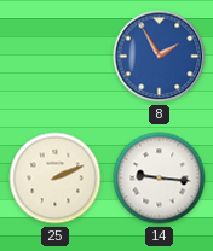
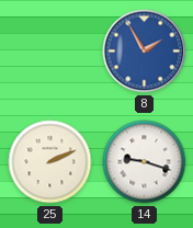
14: 9:16 -> 9:18 (145, 162)
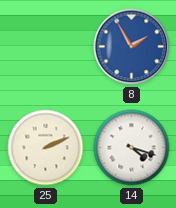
14: 9:18 -> 4:18 (132, 148)
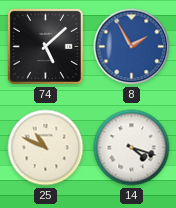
74: none -> 5:08 (45, 46)
25: 2:11 -> 10:49 (46, 148)
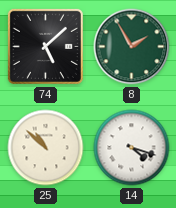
8 dial: blue -> green (132, 47)
25: 10:49 -> 10:52 (46, 148)
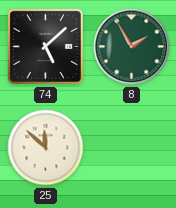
25: 10:52 -> 11:52 (46, 148)
14: 4:18 -> none (132, 148)
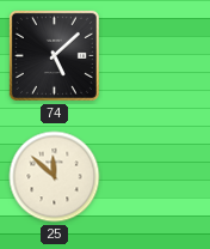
8: 1:55 -> none (132, 47)
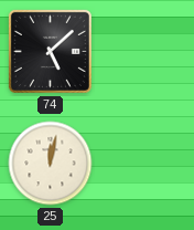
25: 11:52 -> 12:02 (51, 164)
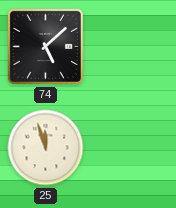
25: 12:02 -> 11:57 (46, 148)
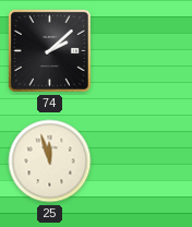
74: 5:08 -> 2:08 (49, 50)
